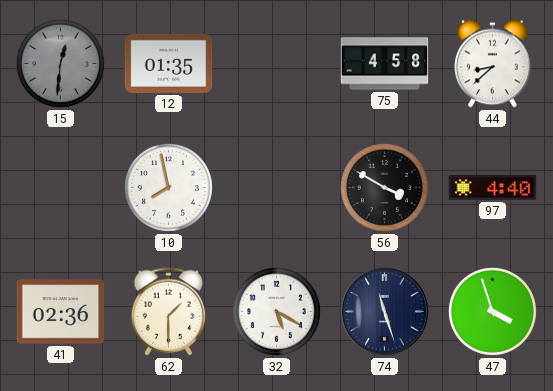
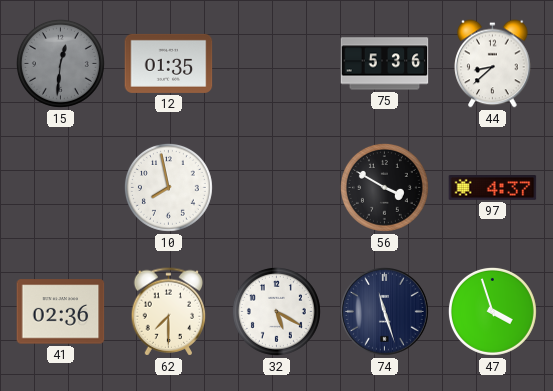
75: 4:58 -> 5:36 (385, 64)
97: 4:40 -> 4:37 (493, 188)
62: 1:30 -> 7:30 (169, 312)
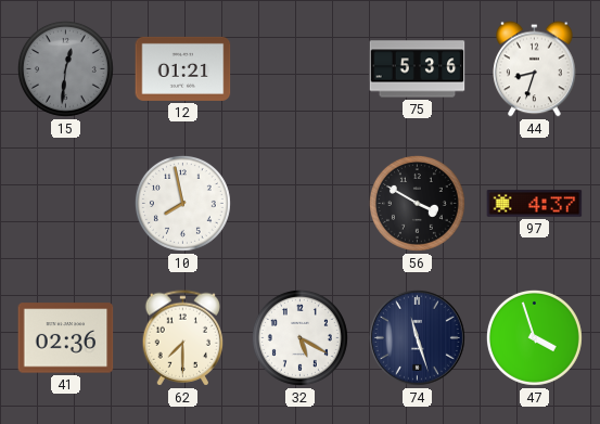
12: 01:35 -> 01:21 (183, 68)
44: 8:38 -> 8:33 (535, 69)
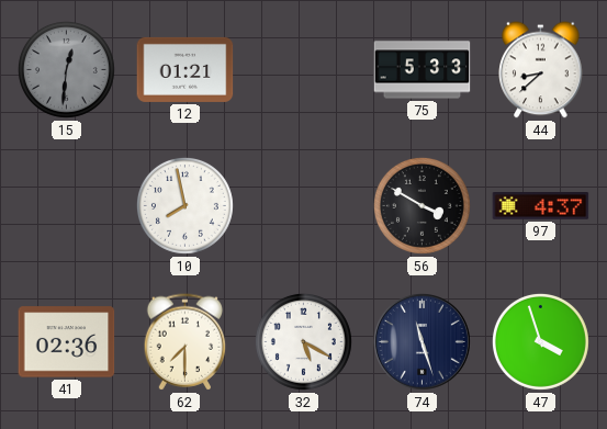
75: 5:36 -> 5:33 (423, 70)
44: 8:33 -> 8:38 (541, 70)
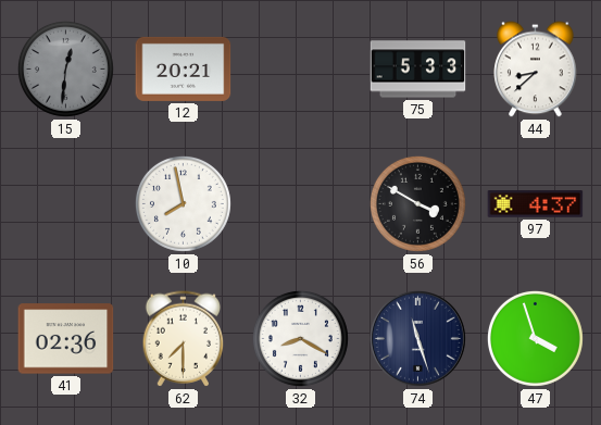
12: 01:21 -> 20:21 (184, 68)
32: 5:20 -> 8:20 (300, 338)
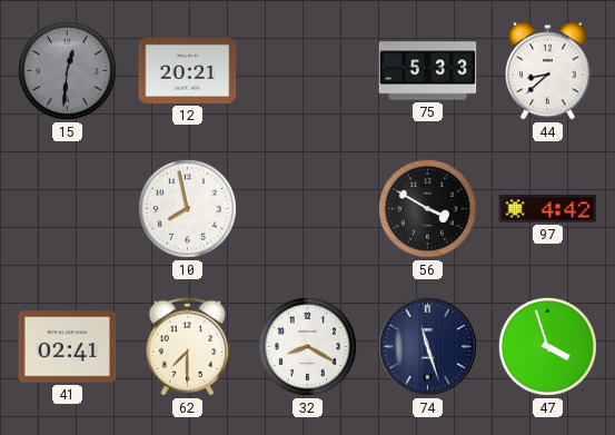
97: 4:37 -> 4:42 (548, 209)
41: 02:36 -> 02:41 (68, 347)
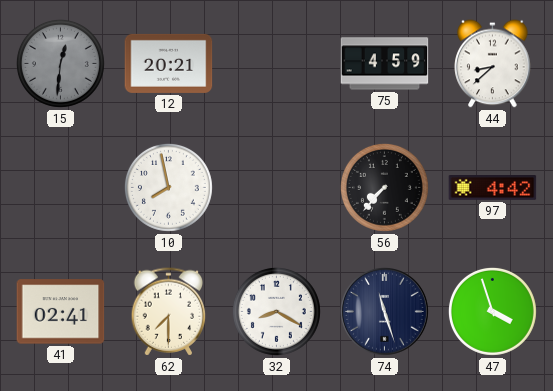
75: 5:33 -> 4:59 (385, 64)
56: 3:50 -> 7:37 (384, 187)
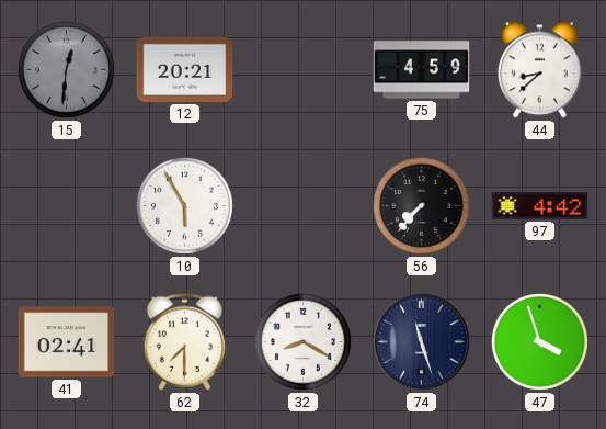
10: 7:58 -> 5:55 (184, 205)
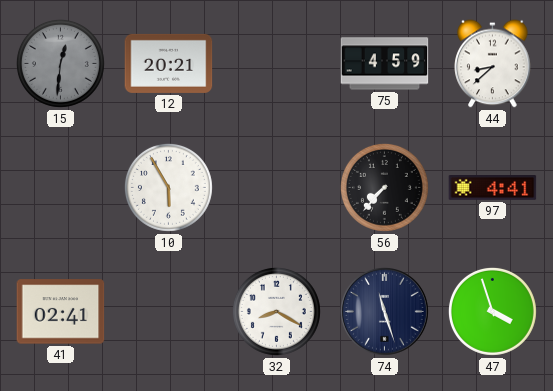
97: 4:42 -> 4:41 (493, 188)
62: 7:30 -> none (185, 342)
